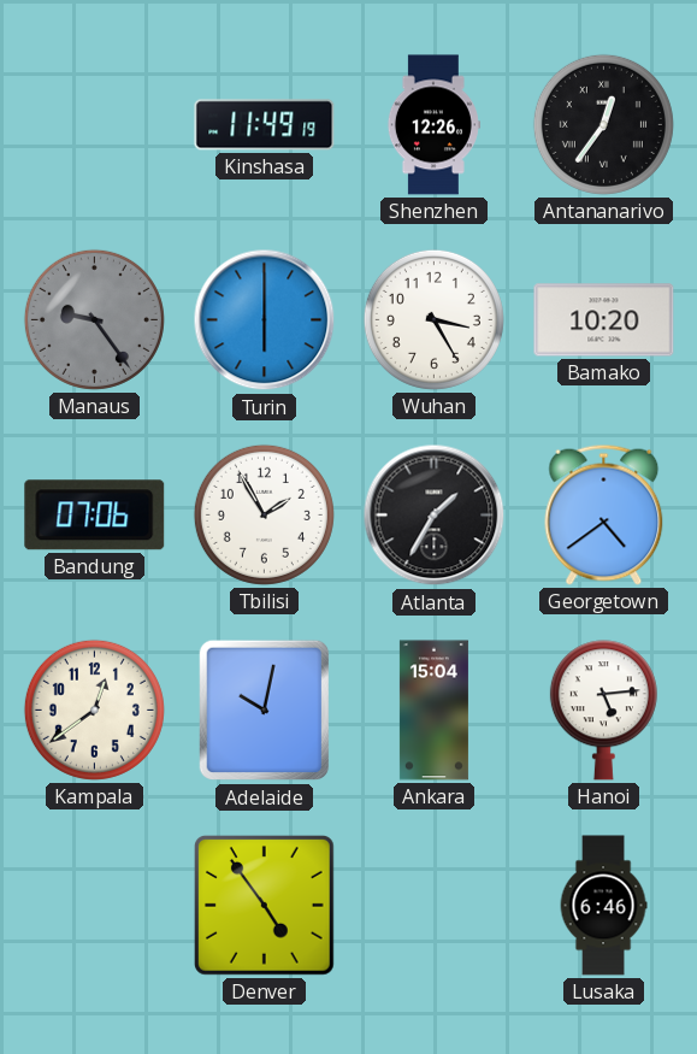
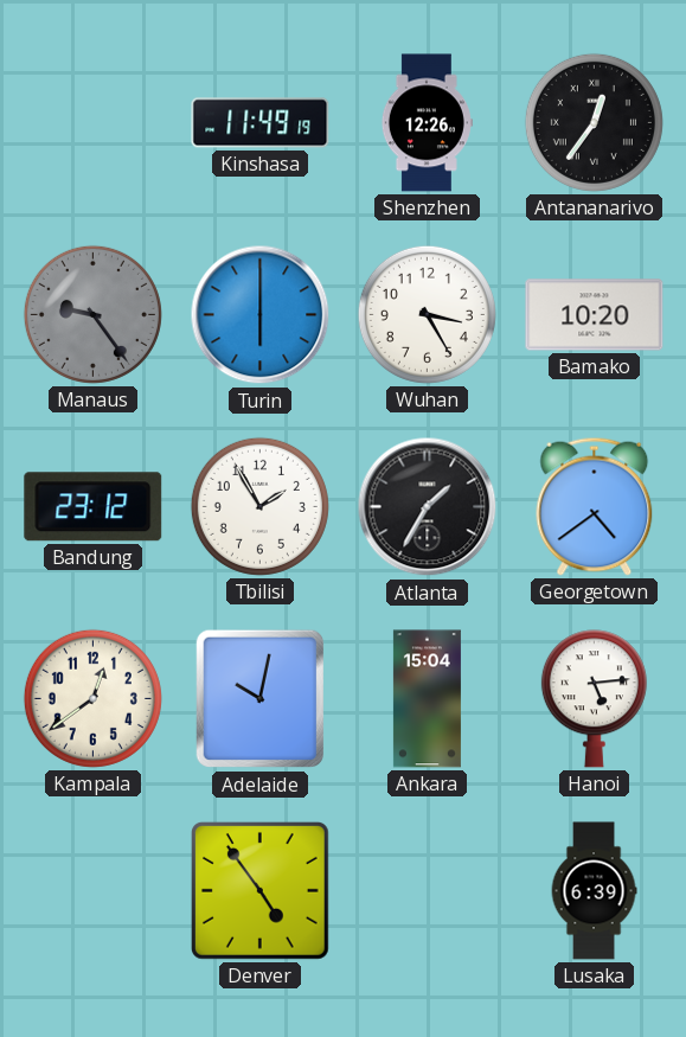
Bandung: 07:06 -> 23:12 (94, 507)
Lusaka: 6:46 -> 6:39 (594, 891)
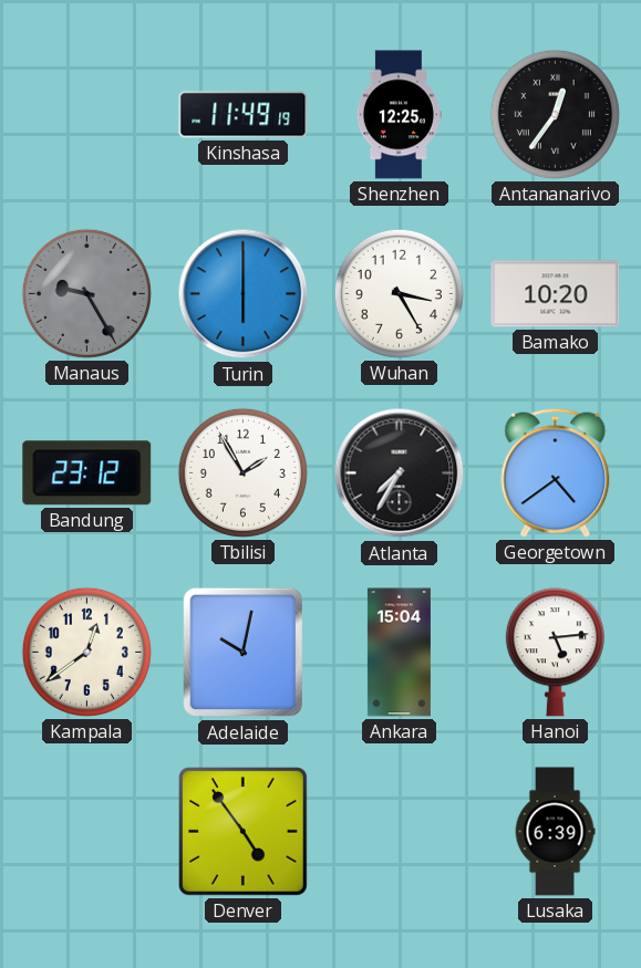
Shenzhen: 12:26 -> 12:25 (399, 115)
Manaus: 9:24 -> 9:25 (86, 293)
Atlanta: 1:35 -> 7:35 (400, 473)
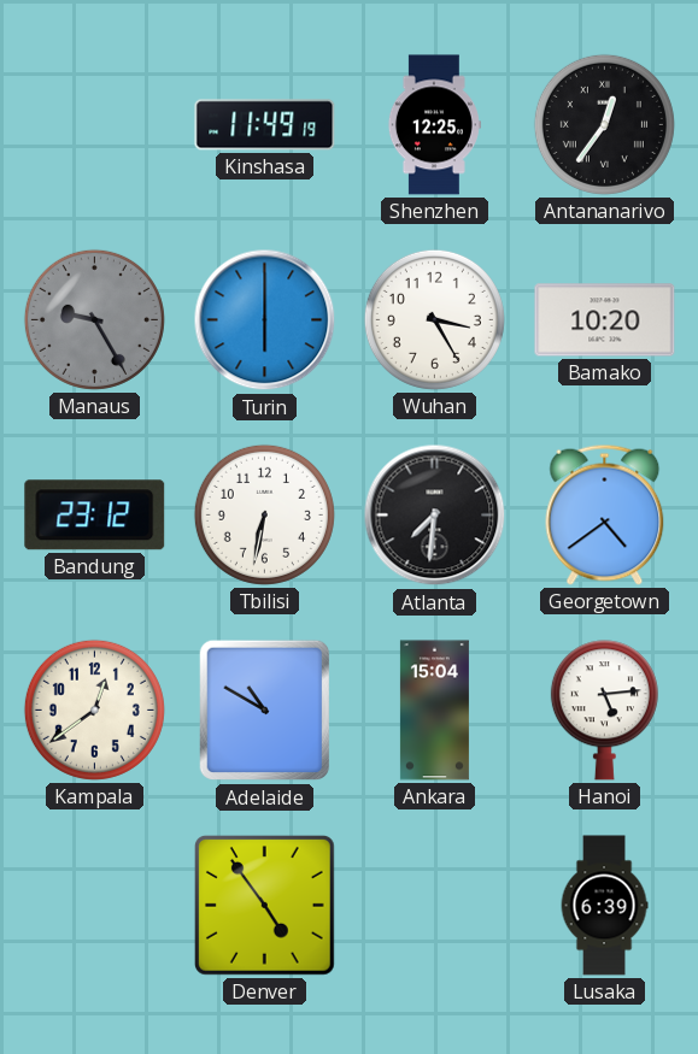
Tbilisi: 1:55 -> 6:32 (264, 514)
Atlanta: 7:35 -> 7:31 (435, 516)
Adelaide: 10:02 -> 10:50 (264, 711)
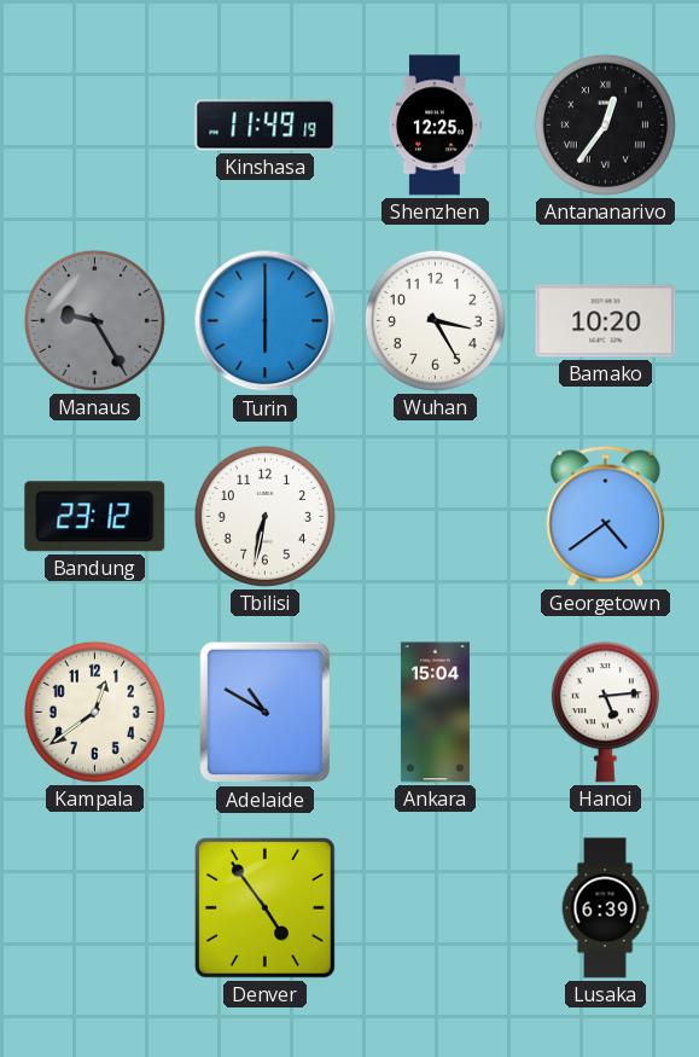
Atlanta: 7:31 -> none (435, 516)
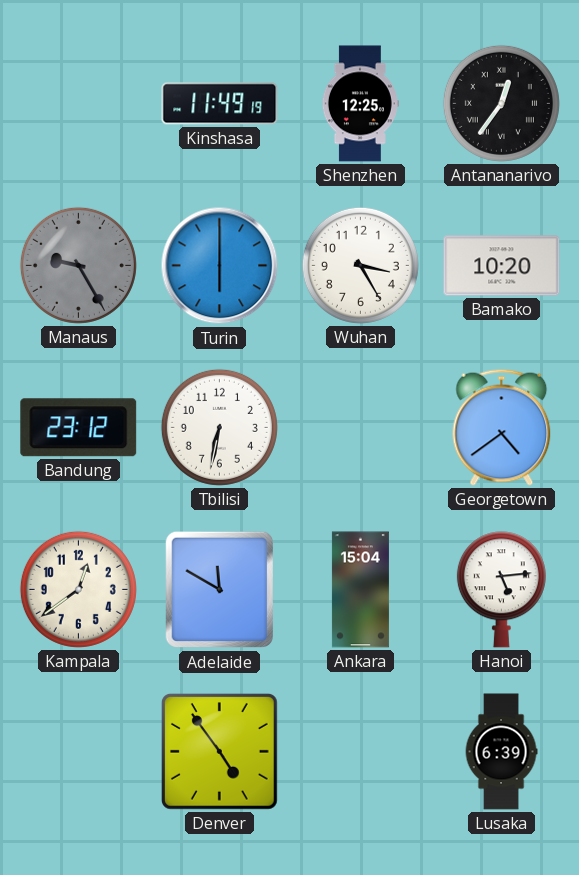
Adelaide: 10:50 -> 11:50 (219, 590)
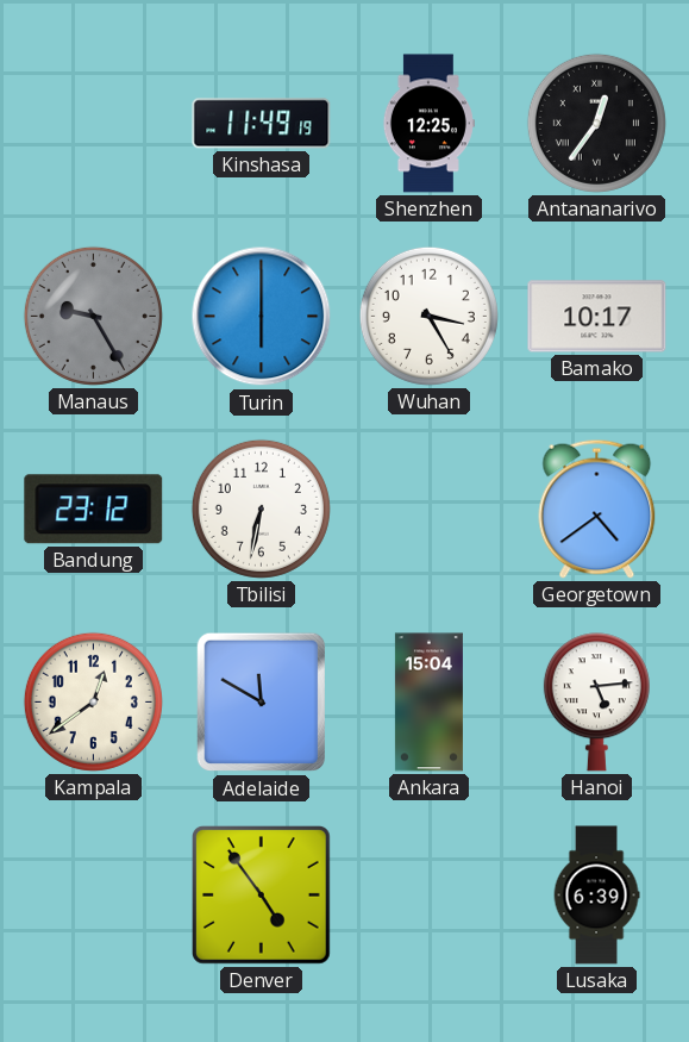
Bamako: 10:20 -> 10:17 (597, 317)
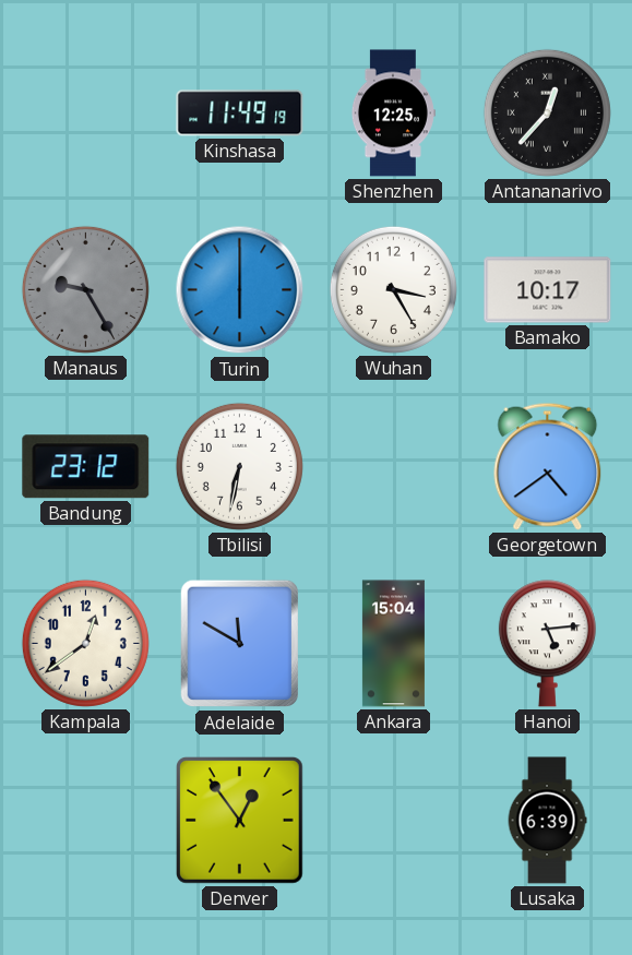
Antananarivo: 12:36 -> 12:37 (547, 112)
Denver: 4:54 -> 12:54 (240, 821)
